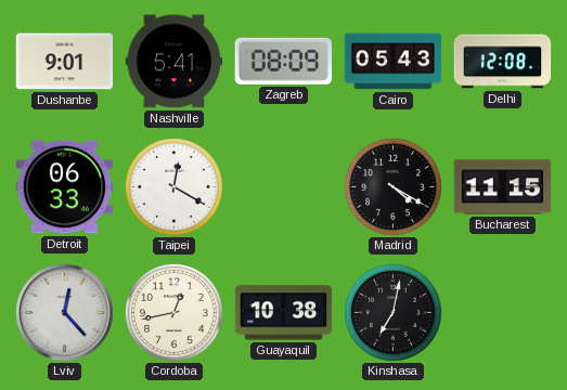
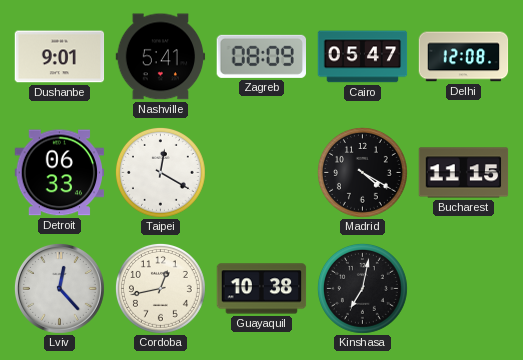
Cairo: 05:43 -> 05:47 (363, 57)
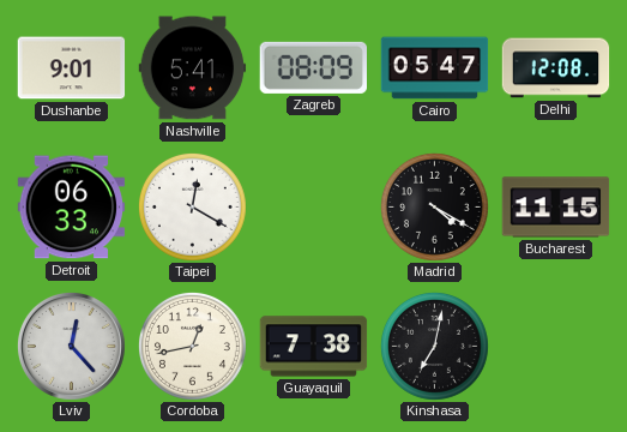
Guayaquil: 10:38 -> 7:38 (314, 347)
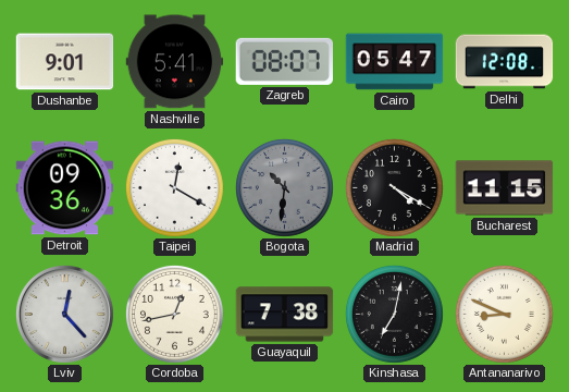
Zagreb: 08:09 -> 08:07 (284, 61)
Detroit: 06:33 -> 09:36 (65, 188)
Bogota: none -> 10:31 (284, 187)
Antananarivo: none -> 8:49 (504, 314)
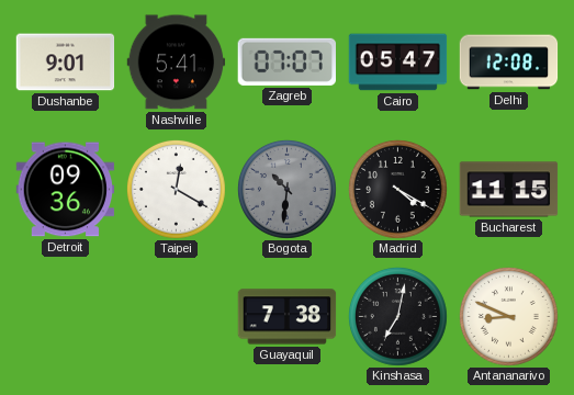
Zagreb: 08:07 -> 07:07 (286, 61)
Lviv: 12:23 -> none (64, 314)
Cordoba: 12:43 -> none (174, 314)
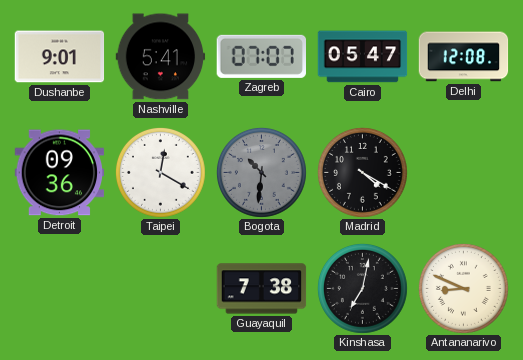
Bucharest: 11:15 -> none (509, 190)
